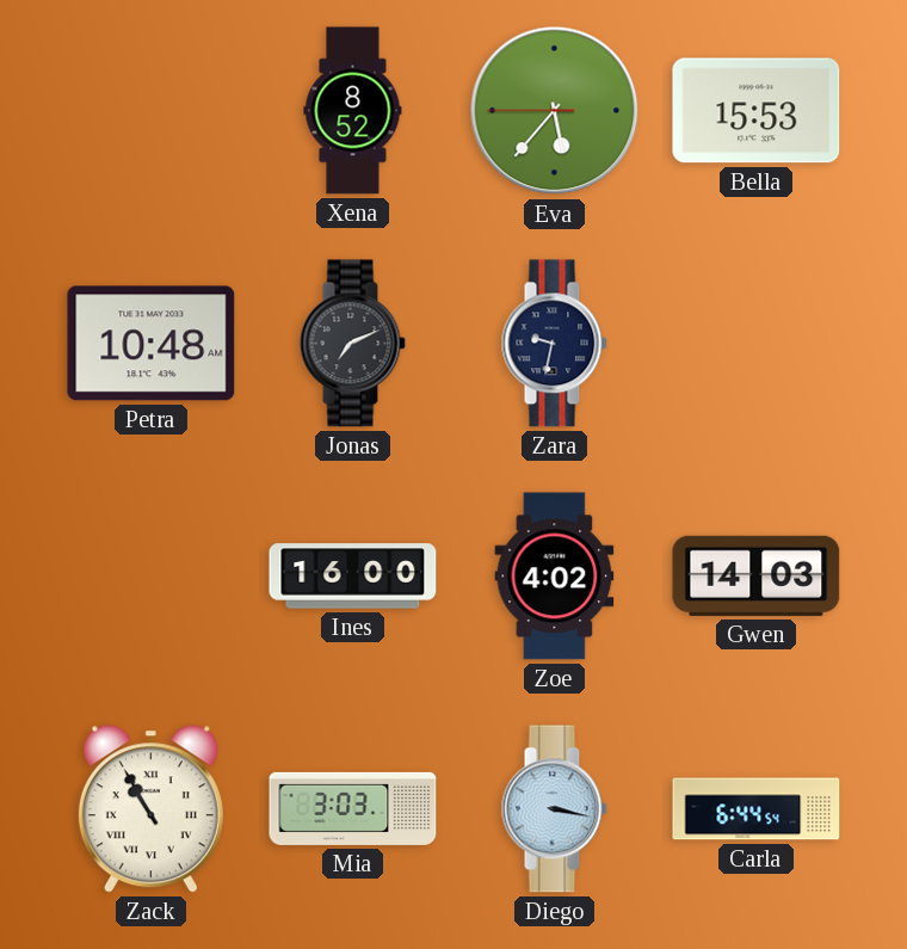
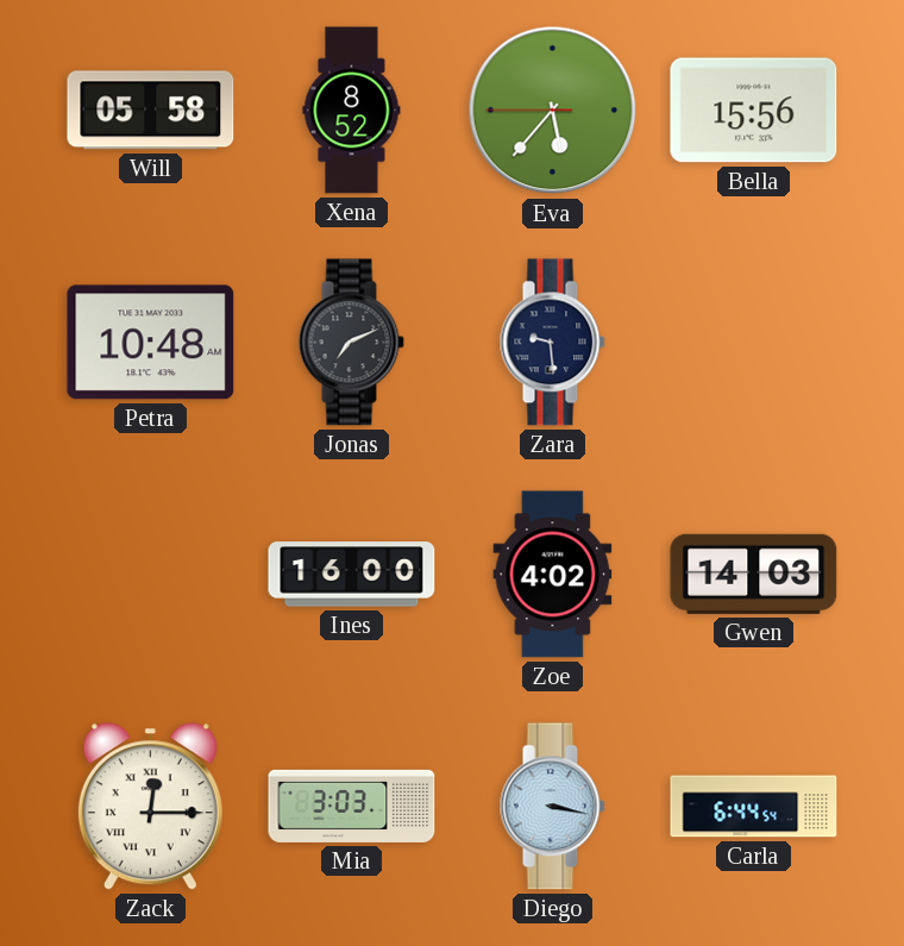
Will: none -> 05:58 (151, 111)
Bella: 15:53 -> 15:56 (754, 111)
Zara: 9:32 -> 9:29 (552, 343)
Zack: 10:55 -> 12:15 (150, 807)
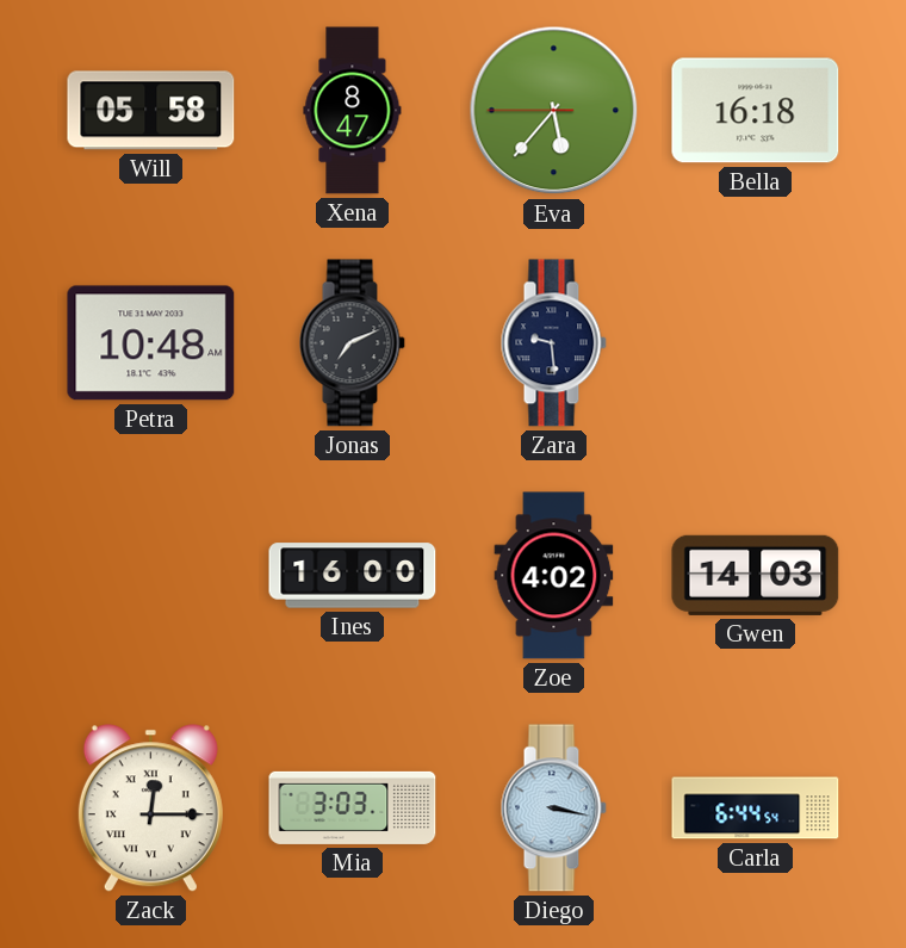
Xena: 8:52 -> 8:47 (353, 111)
Bella: 15:56 -> 16:18 (756, 111)
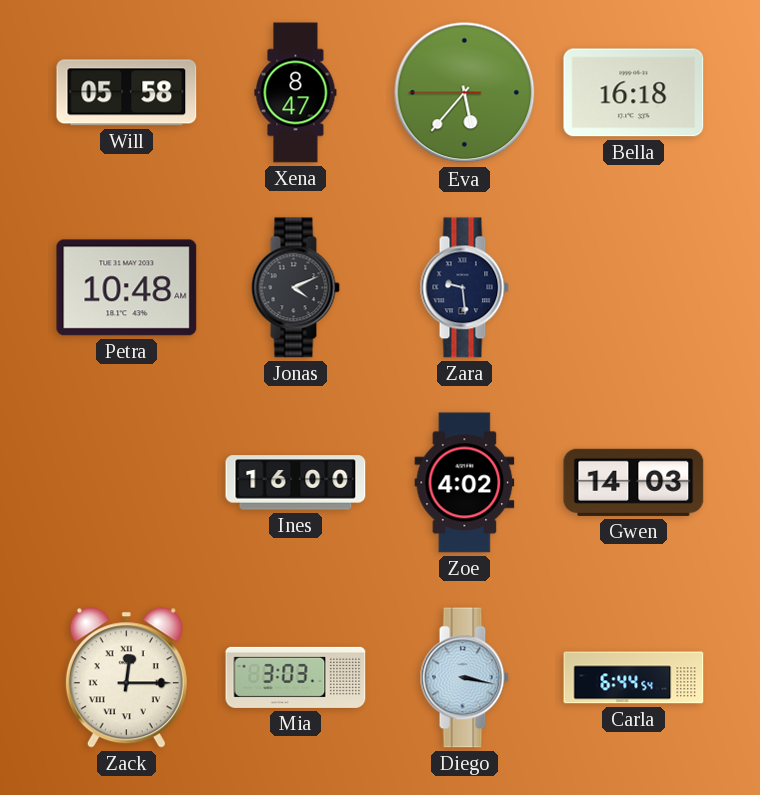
Jonas: 7:11 -> 4:11 (295, 288)
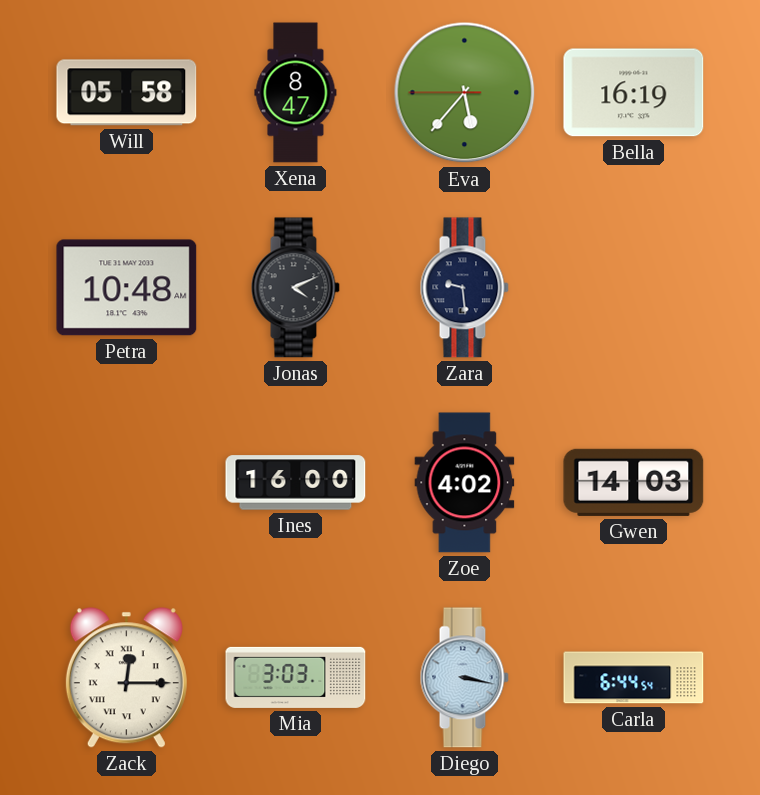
Bella: 16:18 -> 16:19 (634, 93)
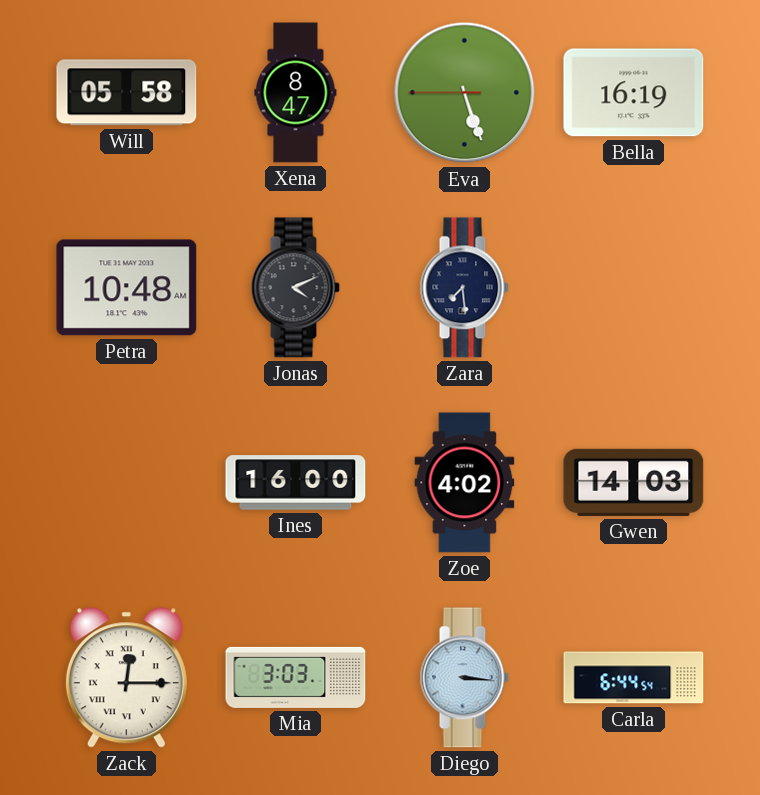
Eva: 5:36 -> 5:26 (465, 93)
Zara: 9:29 -> 7:29 (464, 288)
Diego: 3:17 -> 3:16 (464, 678)
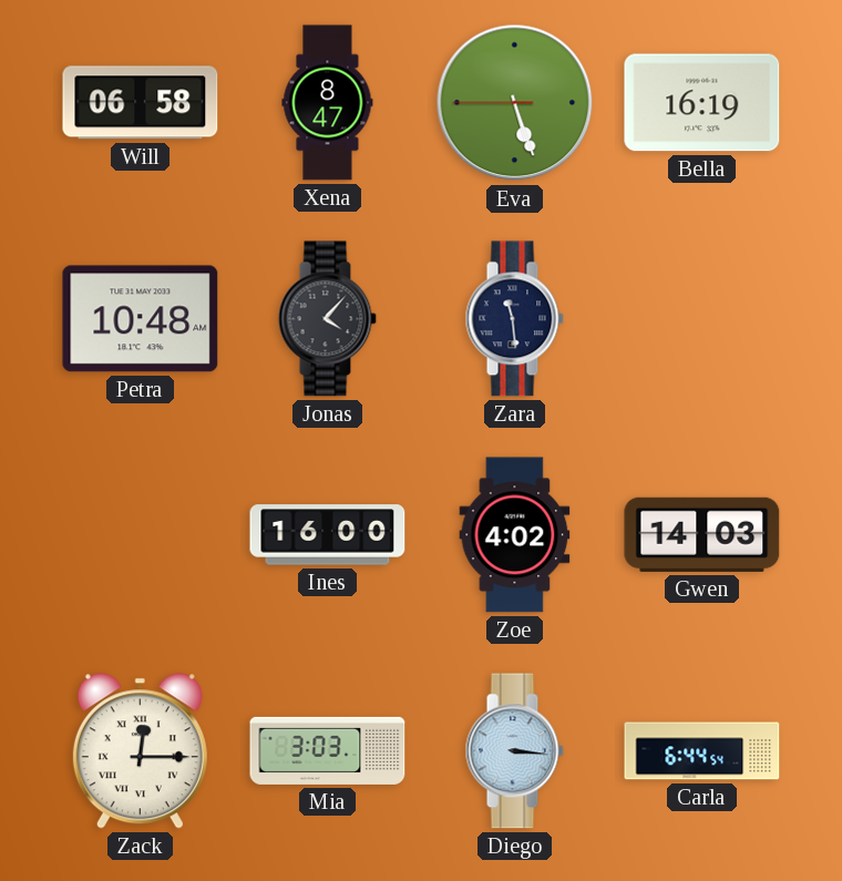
Will: 05:58 -> 06:58 (141, 103)
Jonas: 4:11 -> 4:07 (327, 319)
Zara: 7:29 -> 11:29 (514, 319)
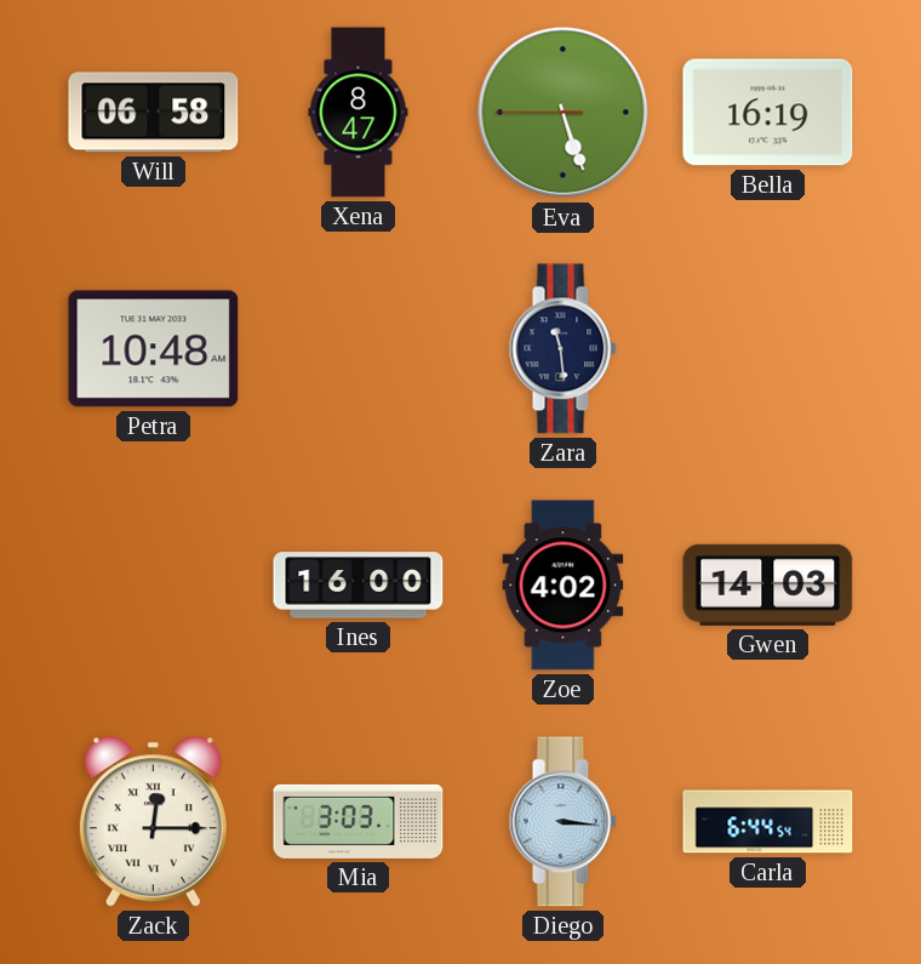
Jonas: 4:07 -> none (327, 319)
